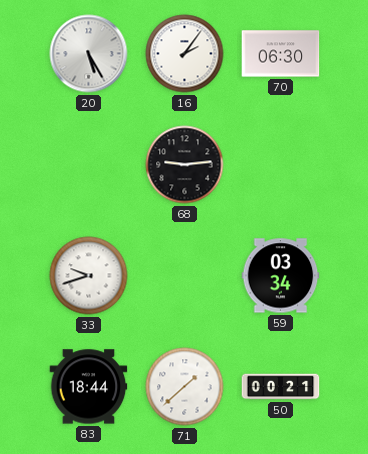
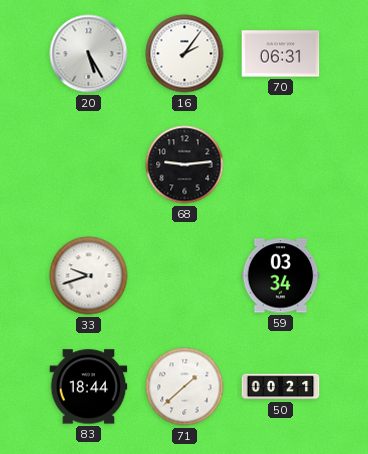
70: 06:30 -> 06:31 (281, 54)
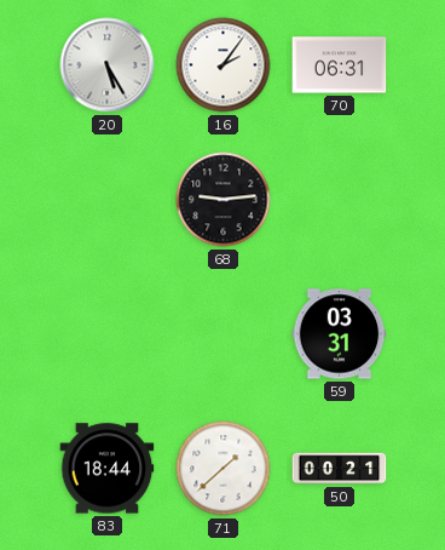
33: 9:42 -> none (89, 276)
59: 03:34 -> 03:31 (340, 334)
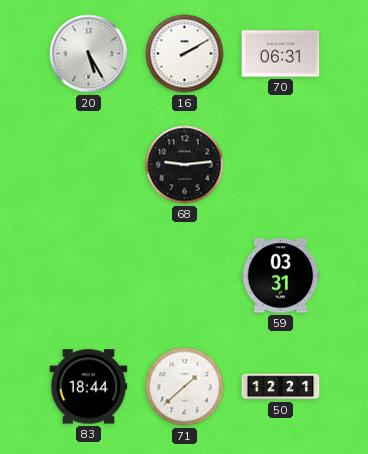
16: 2:06 -> 2:10 (185, 54)
50: 00:21 -> 12:21 (281, 387)
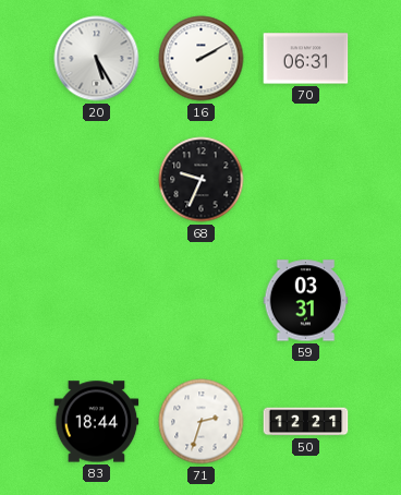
68: 9:14 -> 9:34 (202, 180)
71: 1:38 -> 2:33 (202, 422)
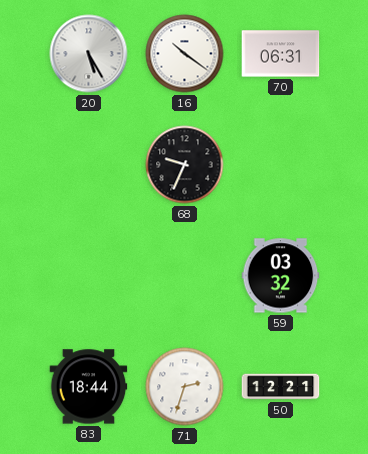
16: 2:10 -> 10:21 (185, 54)
59: 03:31 -> 03:32 (281, 276)
